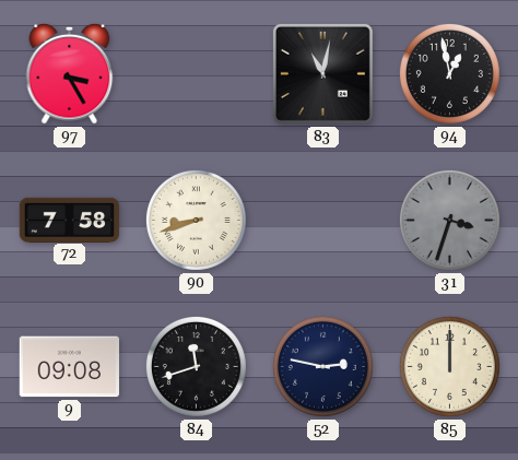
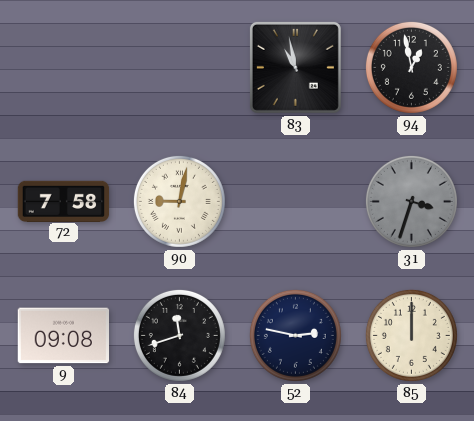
97: 3:25 -> none (70, 73)
83: 11:02 -> 10:58 (295, 67)
90: 8:42 -> 9:02 (179, 201)
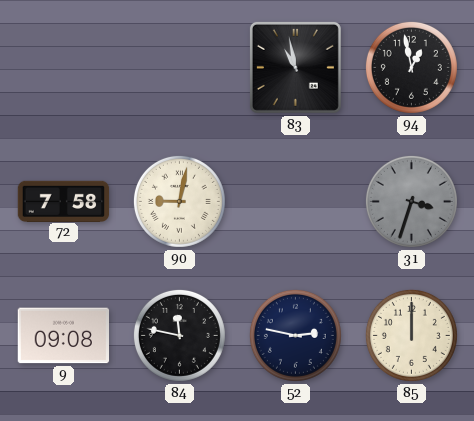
84: 11:42 -> 11:47 (179, 335)
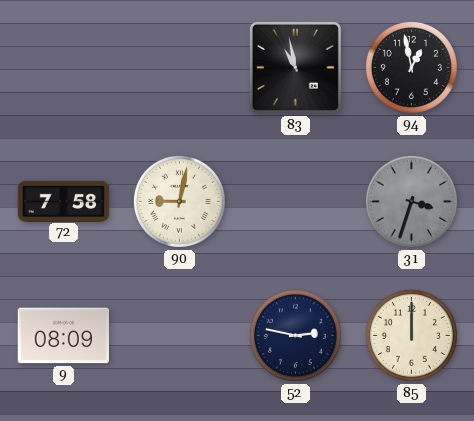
9: 09:08 -> 08:09 (64, 336)
84: 11:47 -> none (179, 335)
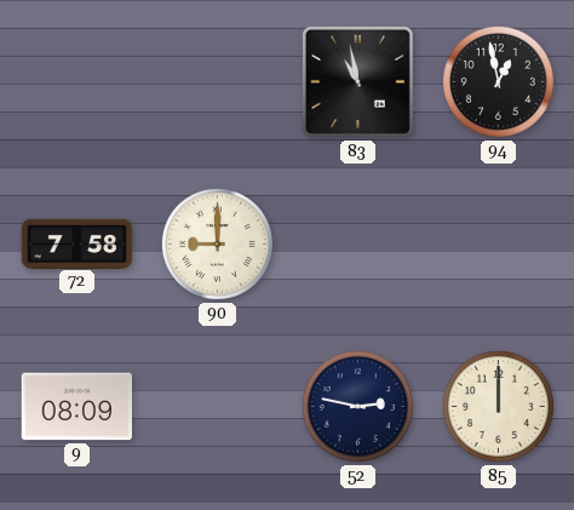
90: 9:02 -> 9:00 (217, 243)
31: 3:33 -> none (411, 201)
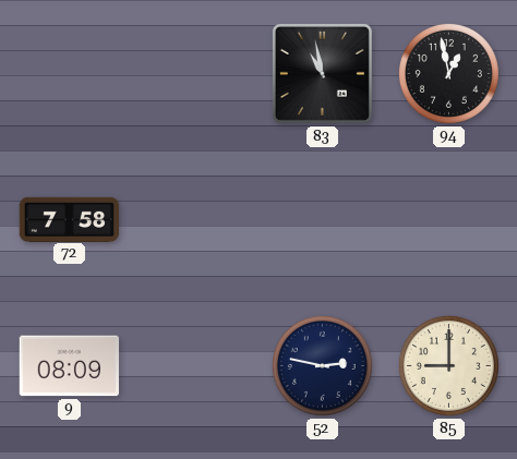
90: 9:00 -> none (217, 243)
85: 12:00 -> 9:00 (448, 365)
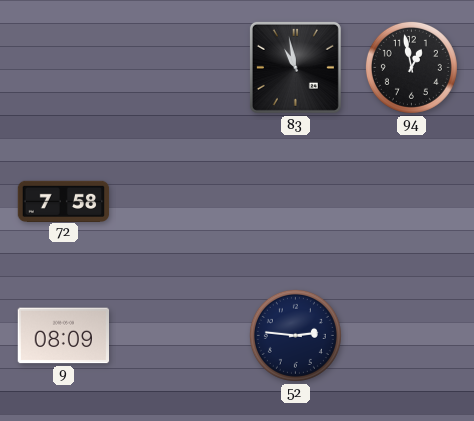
52: 2:47 -> 2:46 (295, 335)
85: 9:00 -> none (448, 365)
